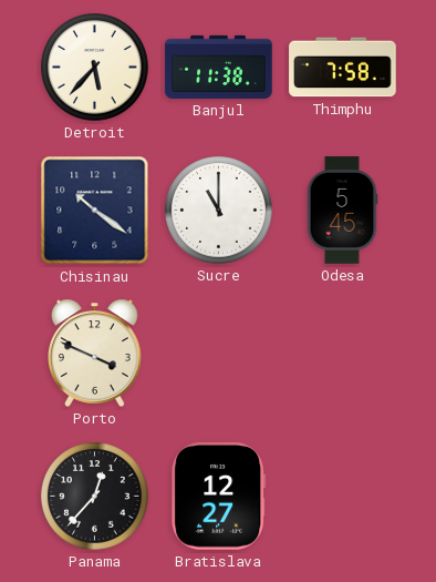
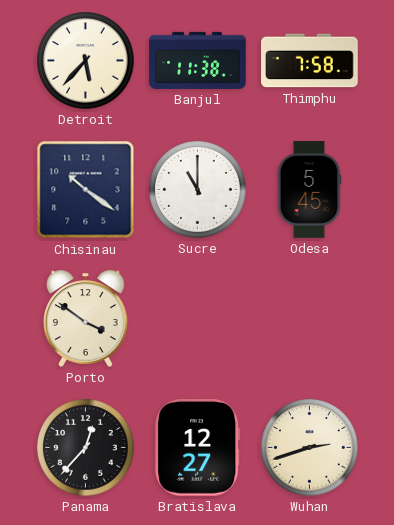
Porto: 3:49 -> 3:51 (86, 318)
Wuhan: none -> 2:42 (310, 448)
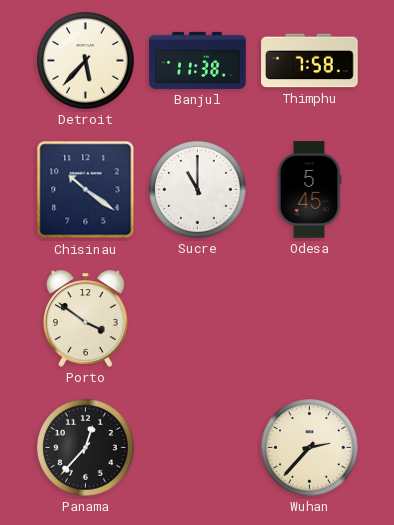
Bratislava: 12:27 -> none (198, 448)
Wuhan: 2:42 -> 2:37 (310, 448)
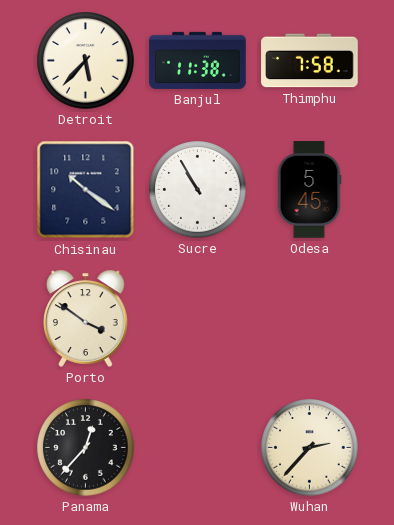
Sucre: 11:00 -> 10:55 (198, 190)
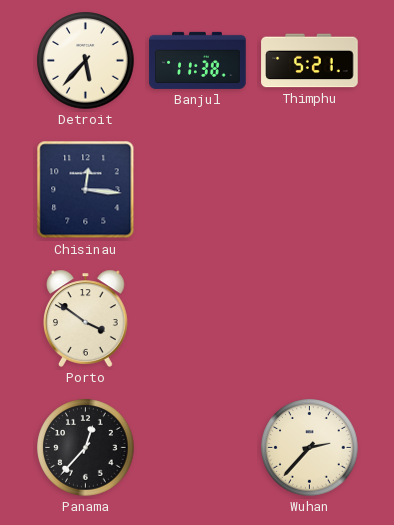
Thimphu: 7:58 -> 5:21 (310, 61)
Chisinau: 10:21 -> 12:16 (86, 190)
Sucre: 10:55 -> none (198, 190)
Odesa: 5:45 -> none (309, 190)
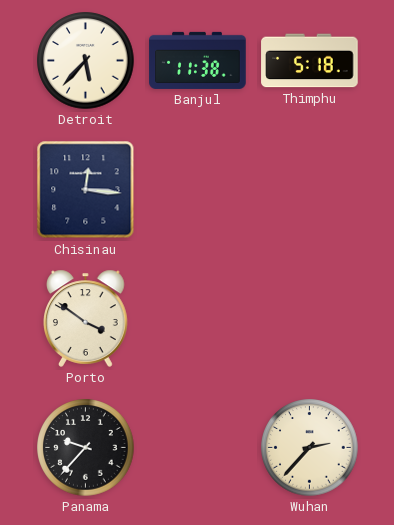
Thimphu: 5:21 -> 5:18 (310, 61)
Panama: 12:37 -> 9:37 (86, 448)
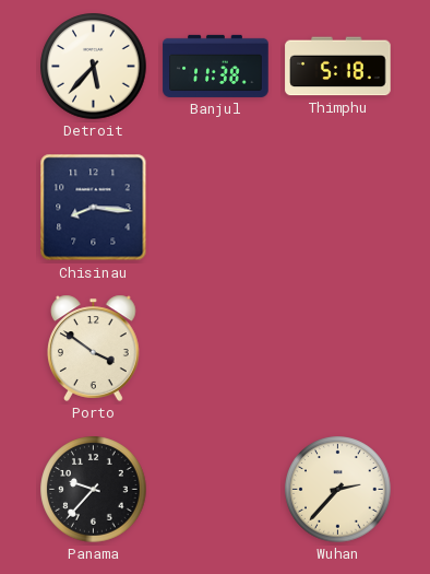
Chisinau: 12:16 -> 8:16 (94, 208)
